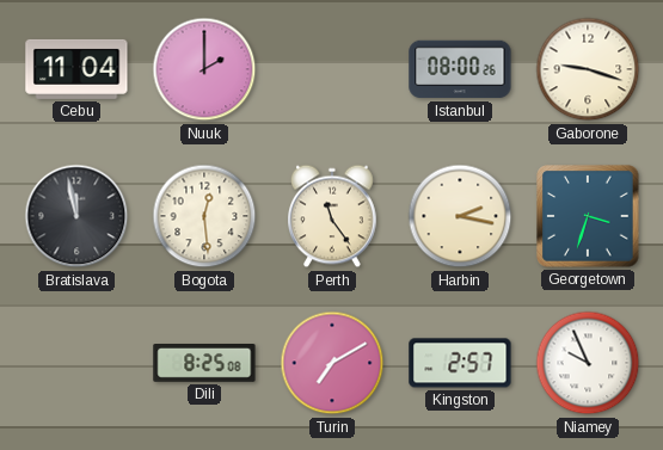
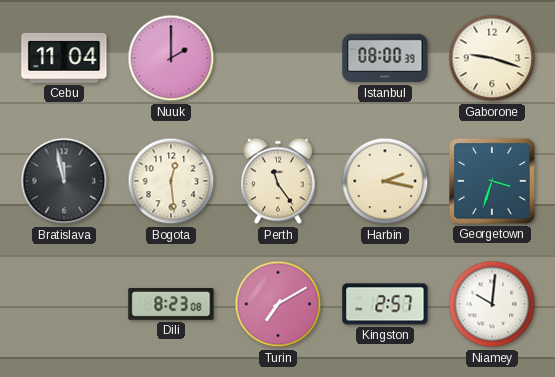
Istanbul: 08:00:26 -> 08:00:39 (385, 58)
Dili: 8:25 -> 8:23 (171, 305)
Niamey: 9:56 -> 10:01 (492, 304)
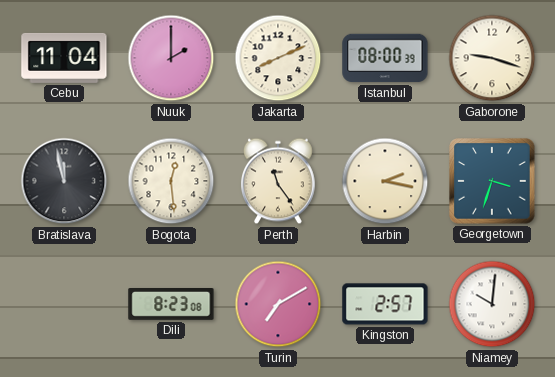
Jakarta: none -> 8:11 (278, 58)
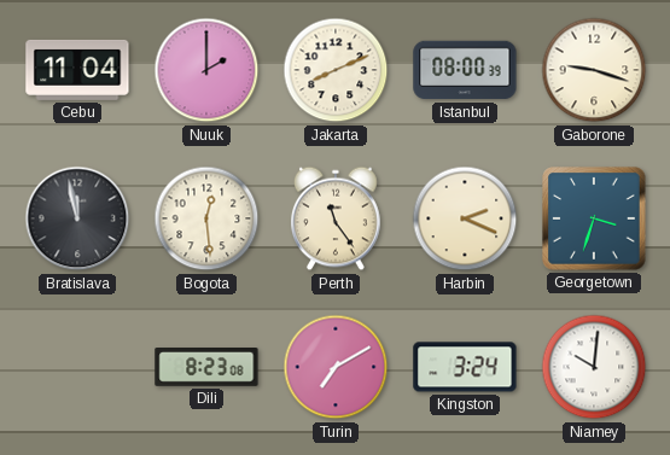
Harbin: 2:17 -> 2:19 (465, 218)
Kingston: 2:57 -> 3:24 (465, 367)
